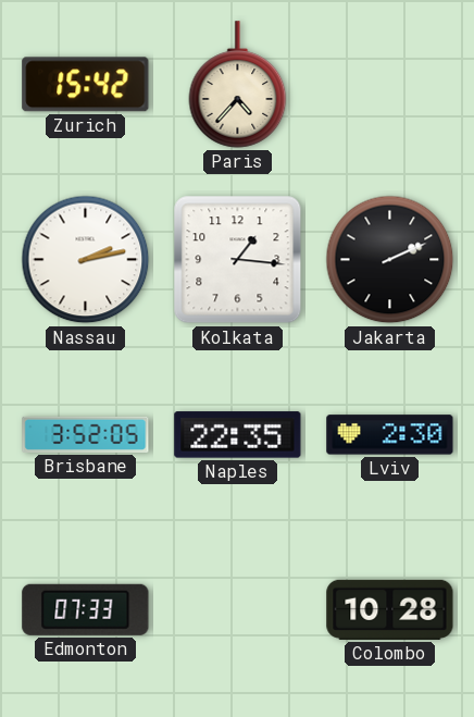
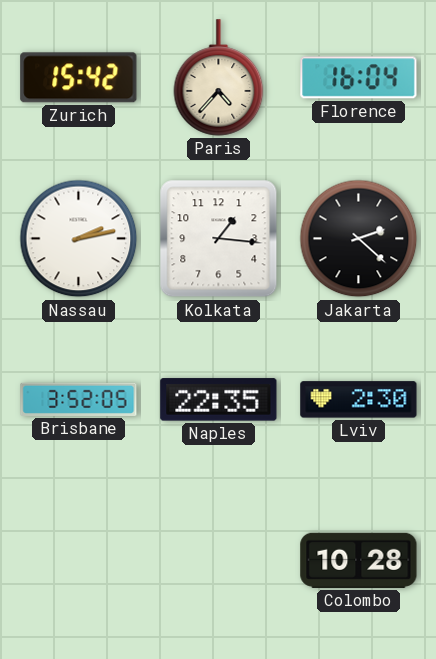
Florence: none -> 16:04 (359, 78)
Jakarta: 2:11 -> 2:22 (359, 239)
Edmonton: 07:33 -> none (86, 609)
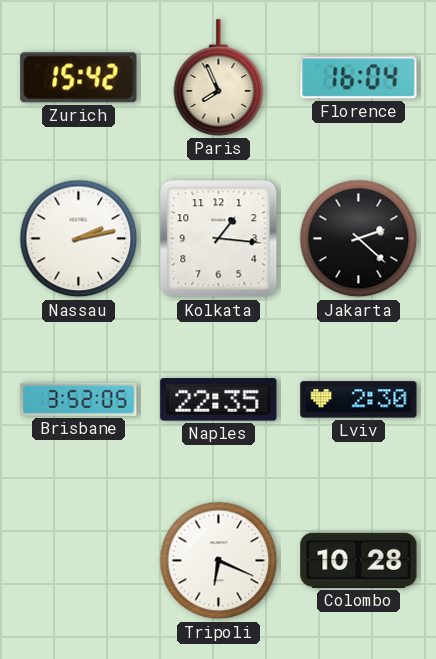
Paris: 4:37 -> 7:56 (219, 78)
Tripoli: none -> 6:19 (219, 561)
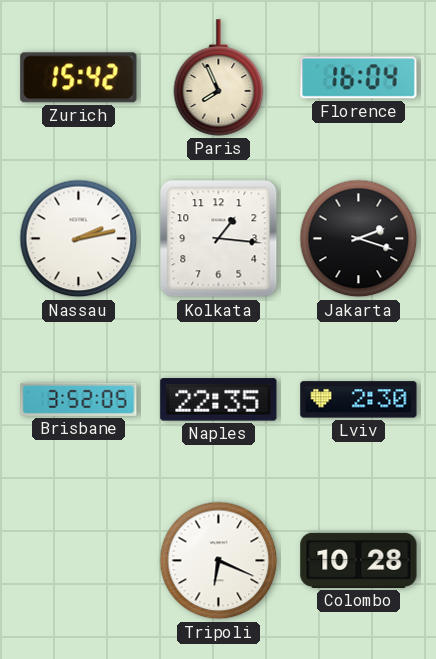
Jakarta: 2:22 -> 2:18 (359, 239)
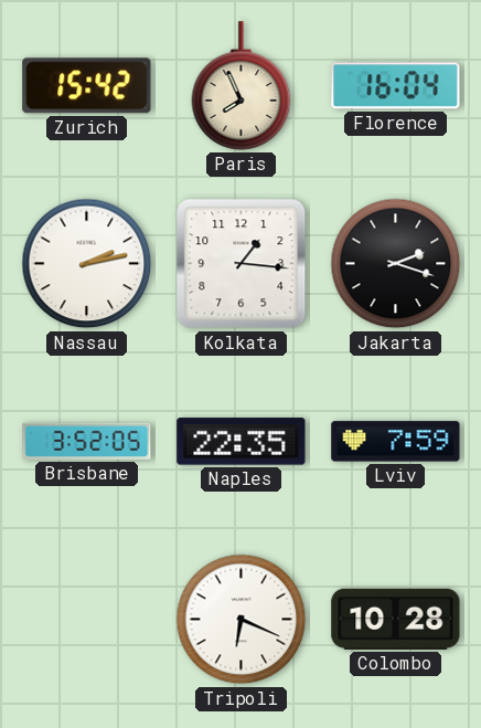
Lviv: 2:30 -> 7:59 (396, 442)
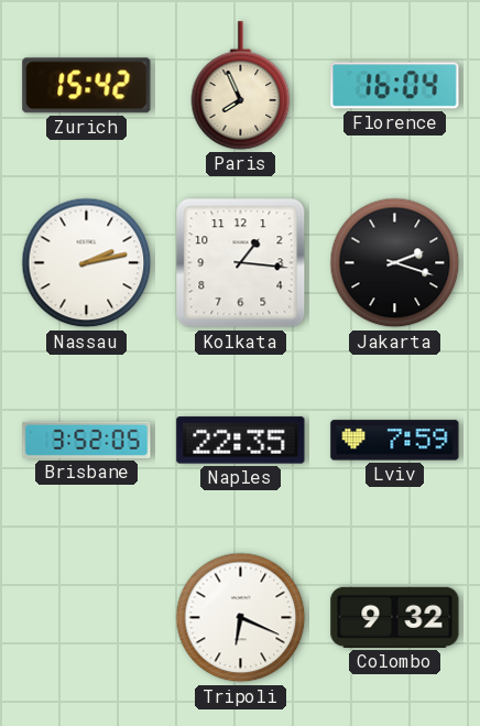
Colombo: 10:28 -> 9:32 (395, 617)
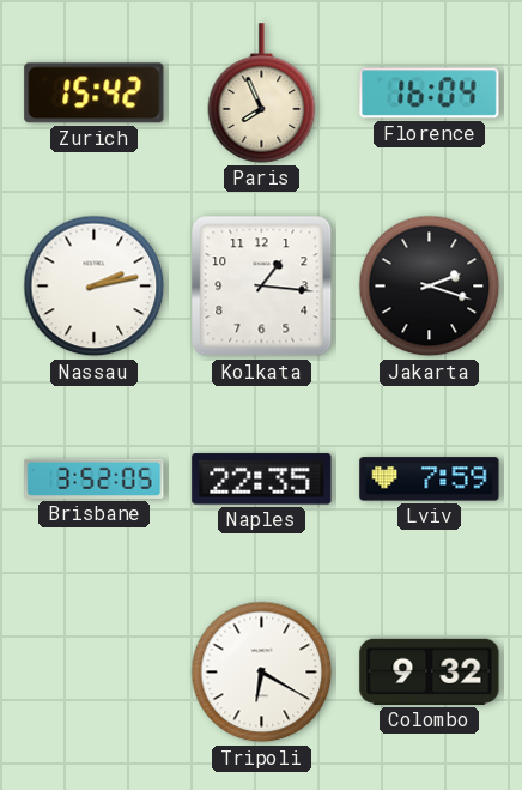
Tripoli: 6:19 -> 6:20 (262, 673)
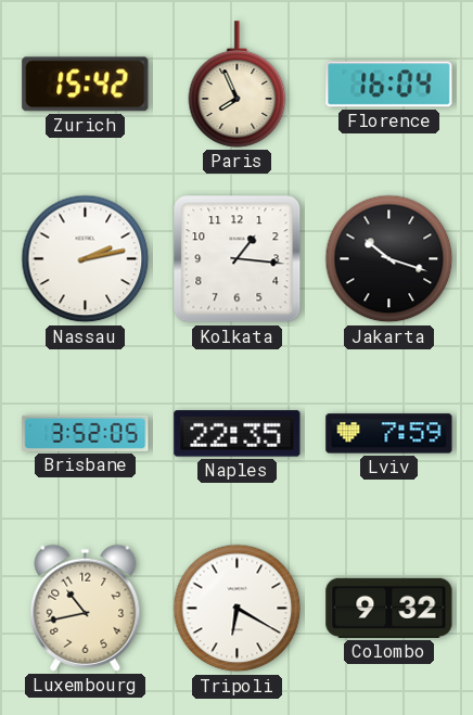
Jakarta: 2:18 -> 10:18 (389, 259)
Luxembourg: none -> 10:43 (86, 608)
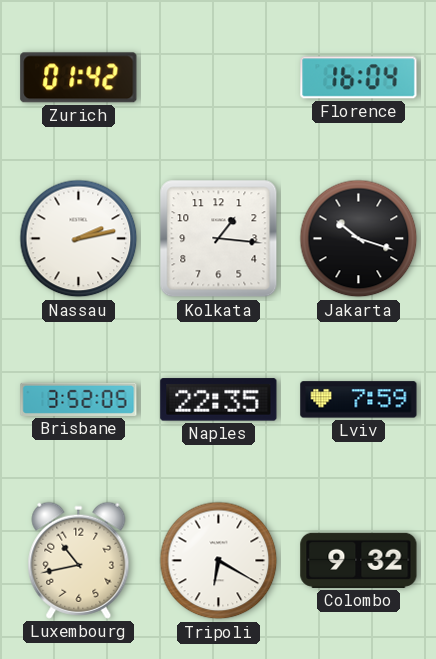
Zurich: 15:42 -> 01:42 (79, 78)
Paris: 7:56 -> none (238, 85)
